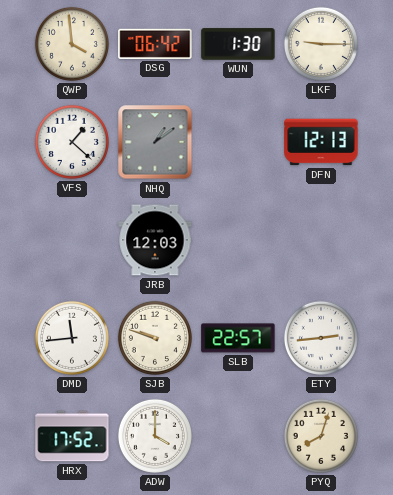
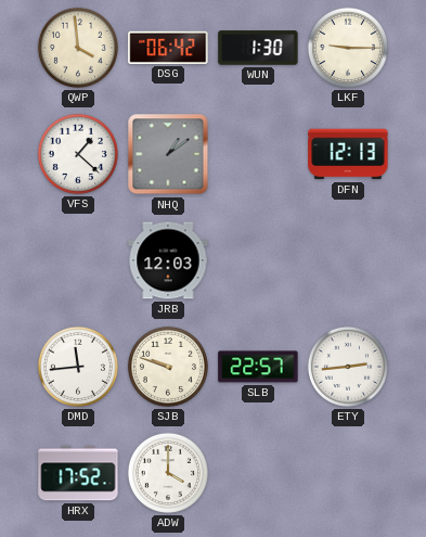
PYQ: 8:03 -> none (321, 436)
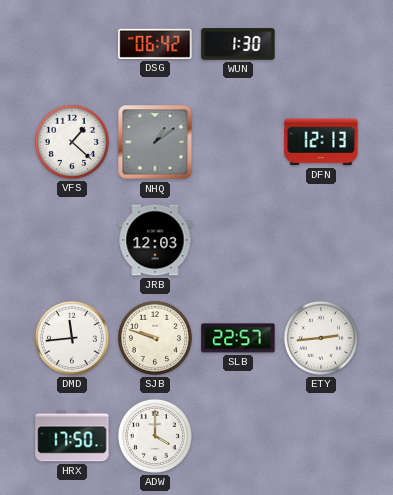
QWP: 3:59 -> none (78, 48)
LKF: 9:15 -> none (348, 48)
HRX: 17:52 -> 17:50 (72, 436)
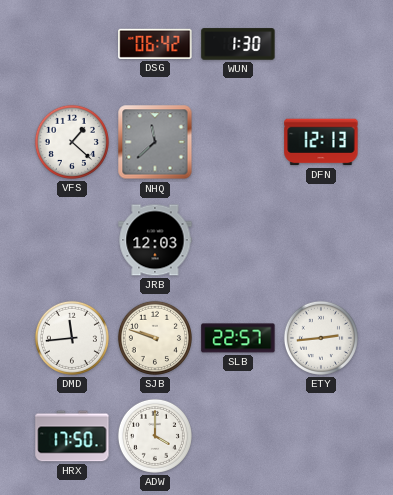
NHQ: 1:09 -> 11:38 (155, 142)
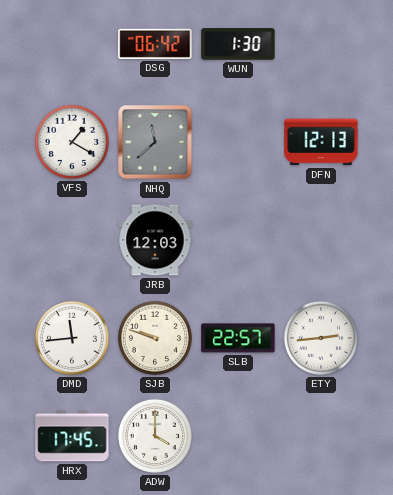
VFS: 1:22 -> 1:20 (72, 142)
HRX: 17:50 -> 17:45 (72, 436)
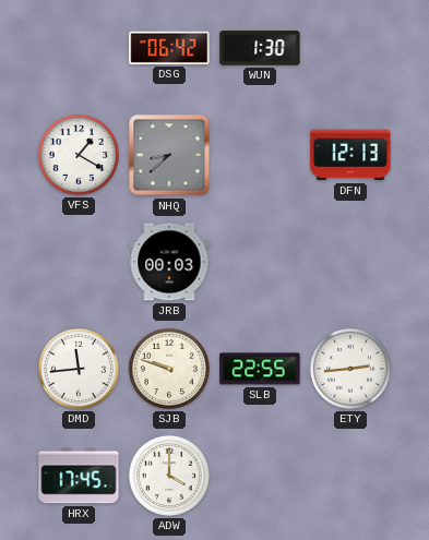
NHQ: 11:38 -> 8:38 (169, 155)
JRB: 12:03 -> 00:03 (169, 262)
SLB: 22:57 -> 22:55 (260, 369)
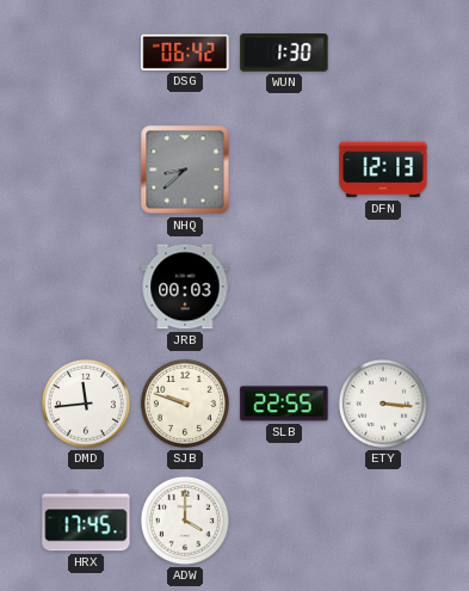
VFS: 1:20 -> none (79, 155)
ETY: 2:44 -> 3:16 (383, 404)
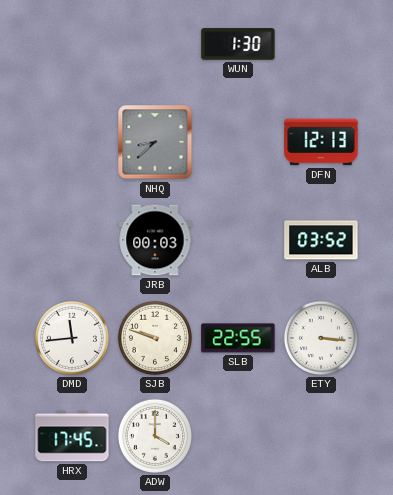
DSG: 06:42 -> none (185, 53)
ALB: none -> 03:52 (321, 240)
